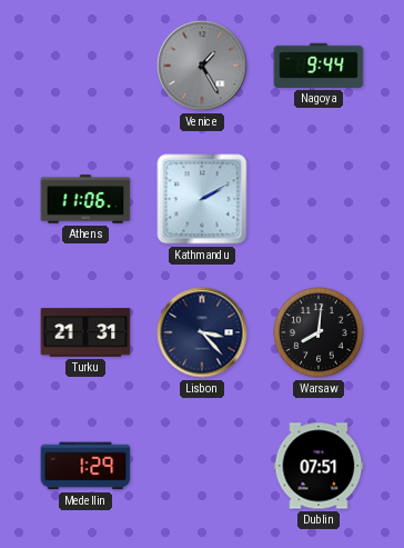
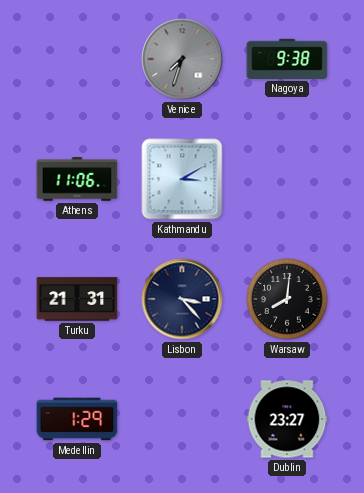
Venice: 1:25 -> 7:33 (182, 59)
Nagoya: 9:44 -> 9:38 (287, 59)
Kathmandu: 2:10 -> 3:10 (182, 179)
Dublin: 07:51 -> 23:27 (287, 419)
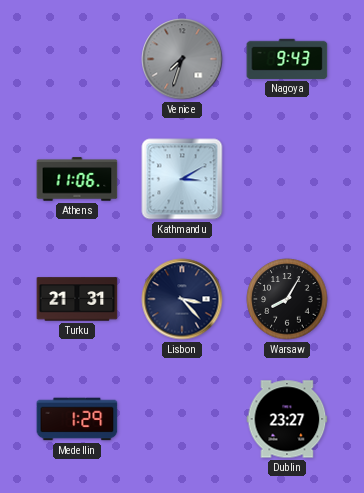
Nagoya: 9:38 -> 9:43 (287, 59)
Warsaw: 8:01 -> 8:05 (287, 299)
